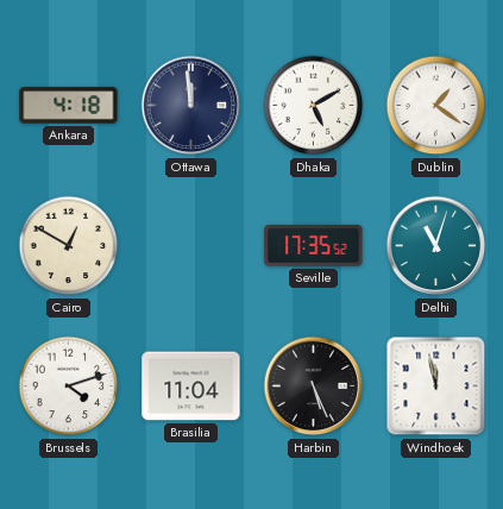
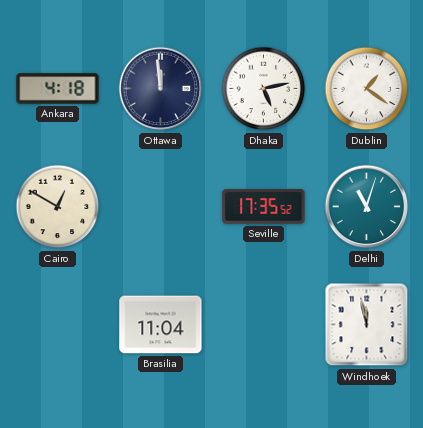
Dhaka: 5:10 -> 5:13 (264, 89)
Brussels: 4:12 -> none (69, 387)
Harbin: 5:26 -> none (314, 387)
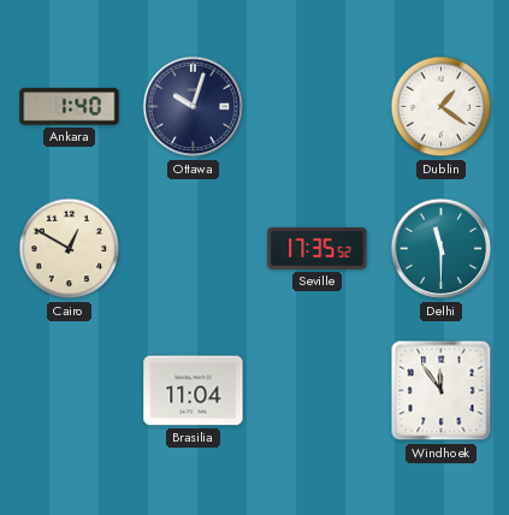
Ankara: 4:18 -> 1:40 (70, 107)
Ottawa: 11:59 -> 10:03 (194, 107)
Dhaka: 5:13 -> none (264, 89)
Delhi: 11:03 -> 11:30 (442, 249)
Windhoek: 11:58 -> 11:54 (442, 391)
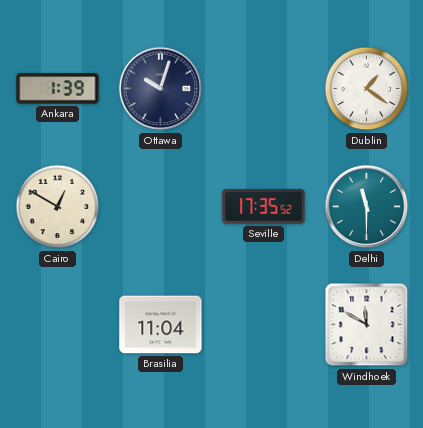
Ankara: 1:40 -> 1:39 (58, 89)
Windhoek: 11:54 -> 11:50 (367, 325)
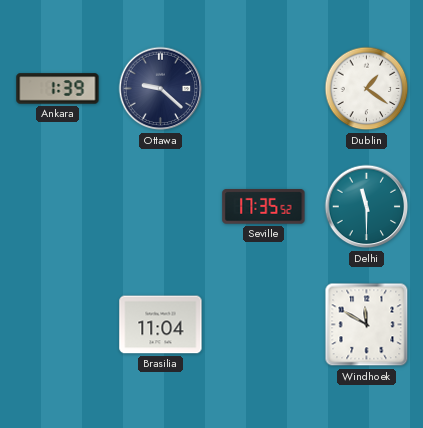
Ottawa: 10:03 -> 9:22 (161, 89)
Cairo: 12:50 -> none (58, 207)
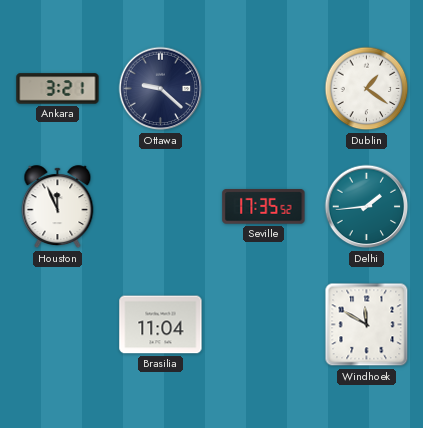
Ankara: 1:39 -> 3:21 (58, 89)
Houston: none -> 11:56 (58, 207)
Delhi: 11:30 -> 1:44 (367, 207)
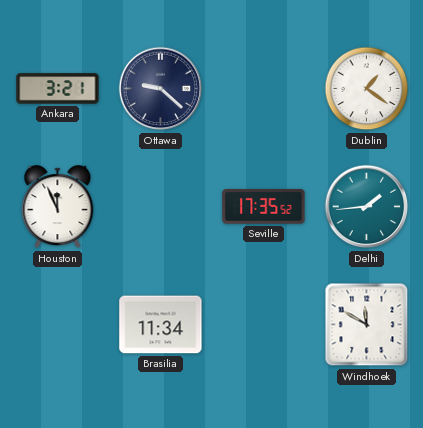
Brasilia: 11:04 -> 11:34 (161, 325)
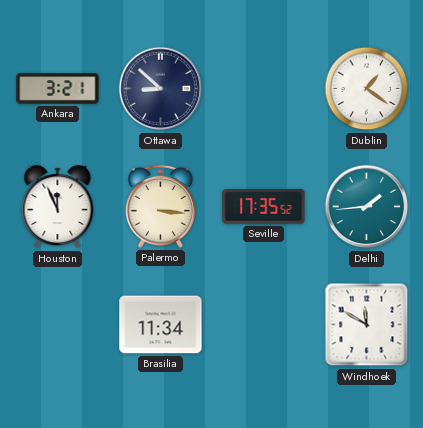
Ottawa: 9:22 -> 8:52 (161, 89)
Palermo: none -> 3:16 (160, 206)
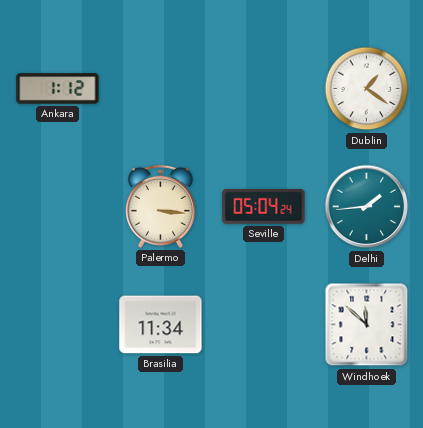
Ankara: 3:21 -> 1:12 (58, 89)
Ottawa: 8:52 -> none (161, 89)
Houston: 11:56 -> none (58, 207)
Seville: 17:35 -> 05:04 (264, 207)
Windhoek: 11:50 -> 11:52 (367, 325)
